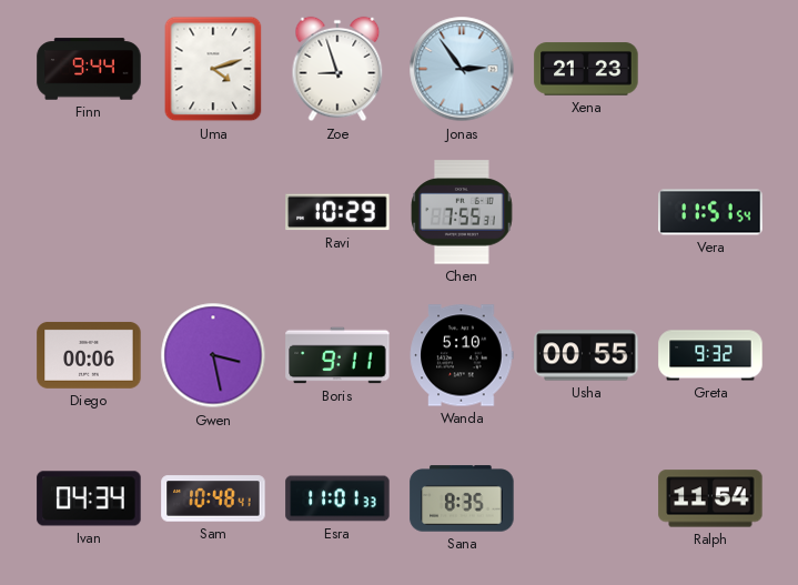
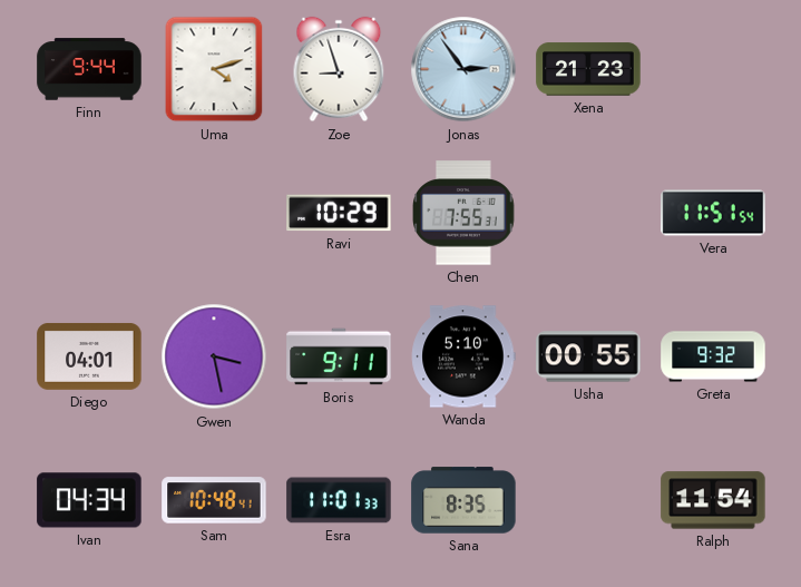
Diego: 00:06 -> 04:01 (89, 356)
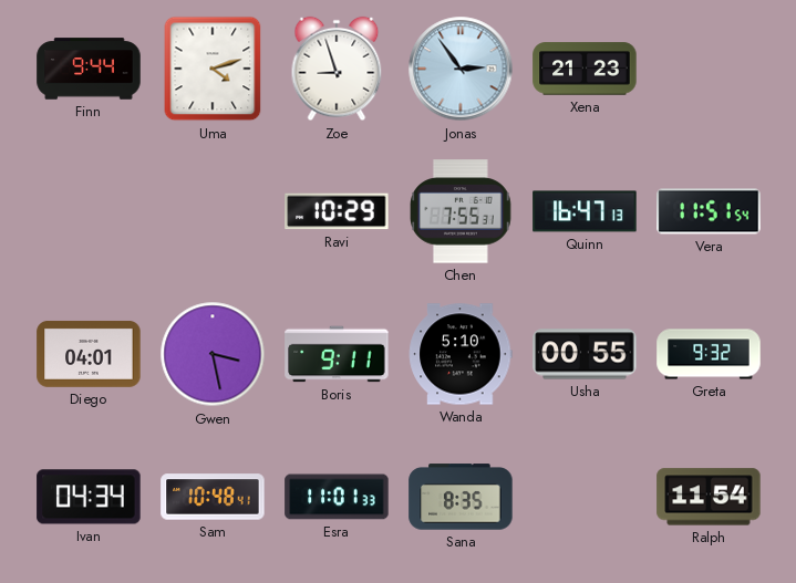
Quinn: none -> 16:47 (585, 211)
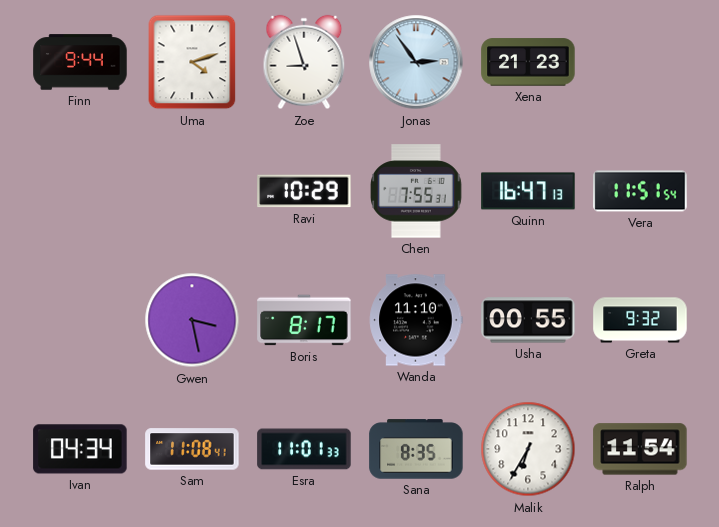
Diego: 04:01 -> none (89, 354)
Boris: 9:11 -> 8:17 (304, 320)
Wanda: 5:10 -> 11:10 (416, 320)
Sam: 10:48 -> 11:08 (192, 449)
Malik: none -> 6:35 (528, 449)
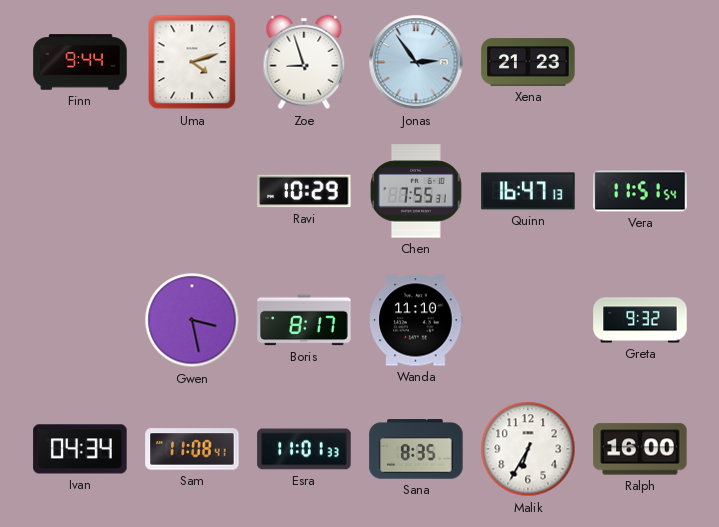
Usha: 00:55 -> none (528, 320)
Ralph: 11:54 -> 16:00 (640, 449)
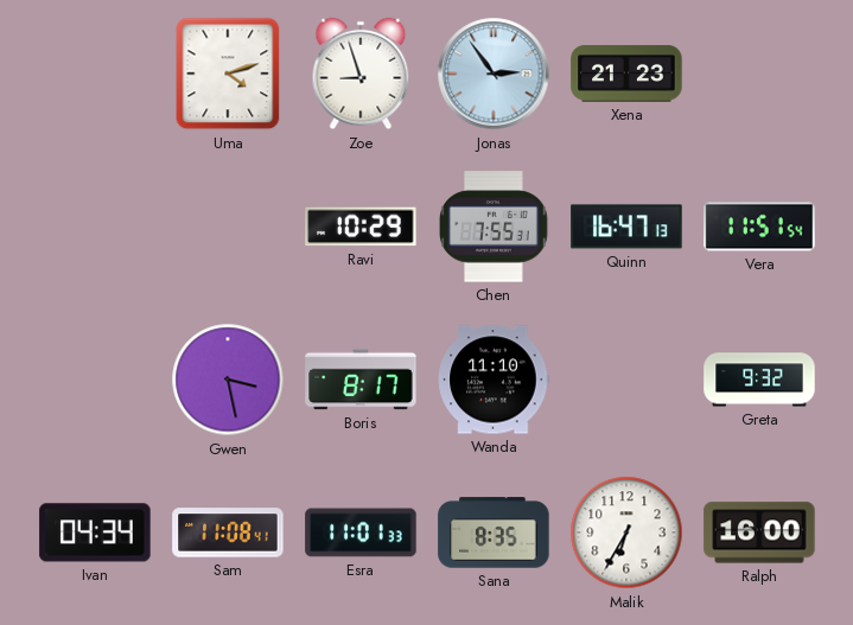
Finn: 9:44 -> none (80, 62)
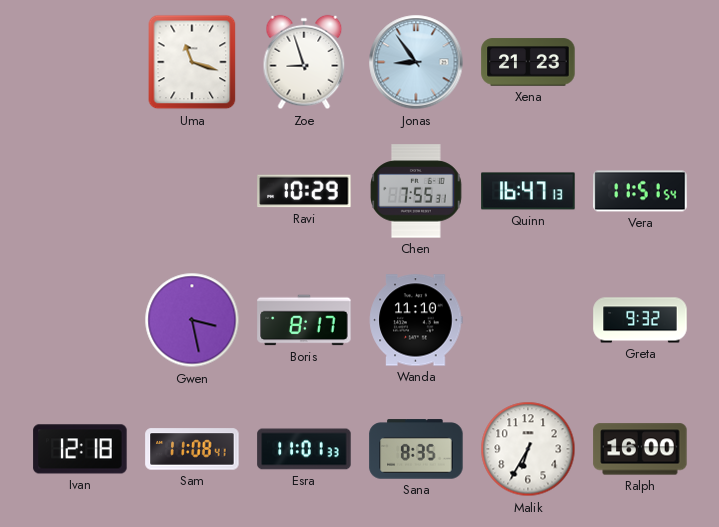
Uma: 4:12 -> 11:18 (192, 62)
Jonas: 2:54 -> 8:54 (416, 62)
Ivan: 04:34 -> 12:18 (80, 449)
